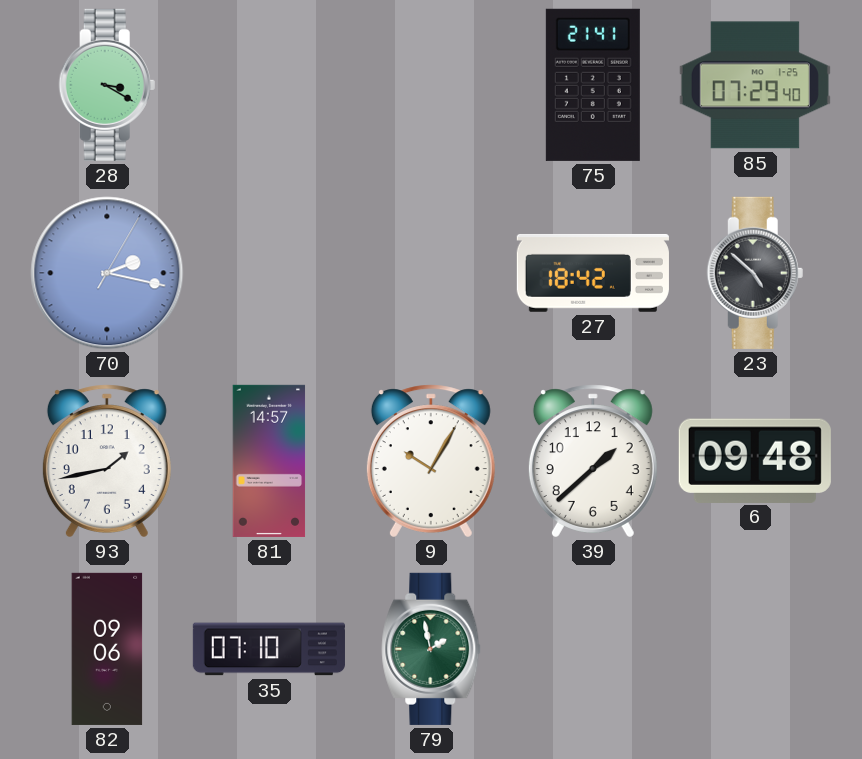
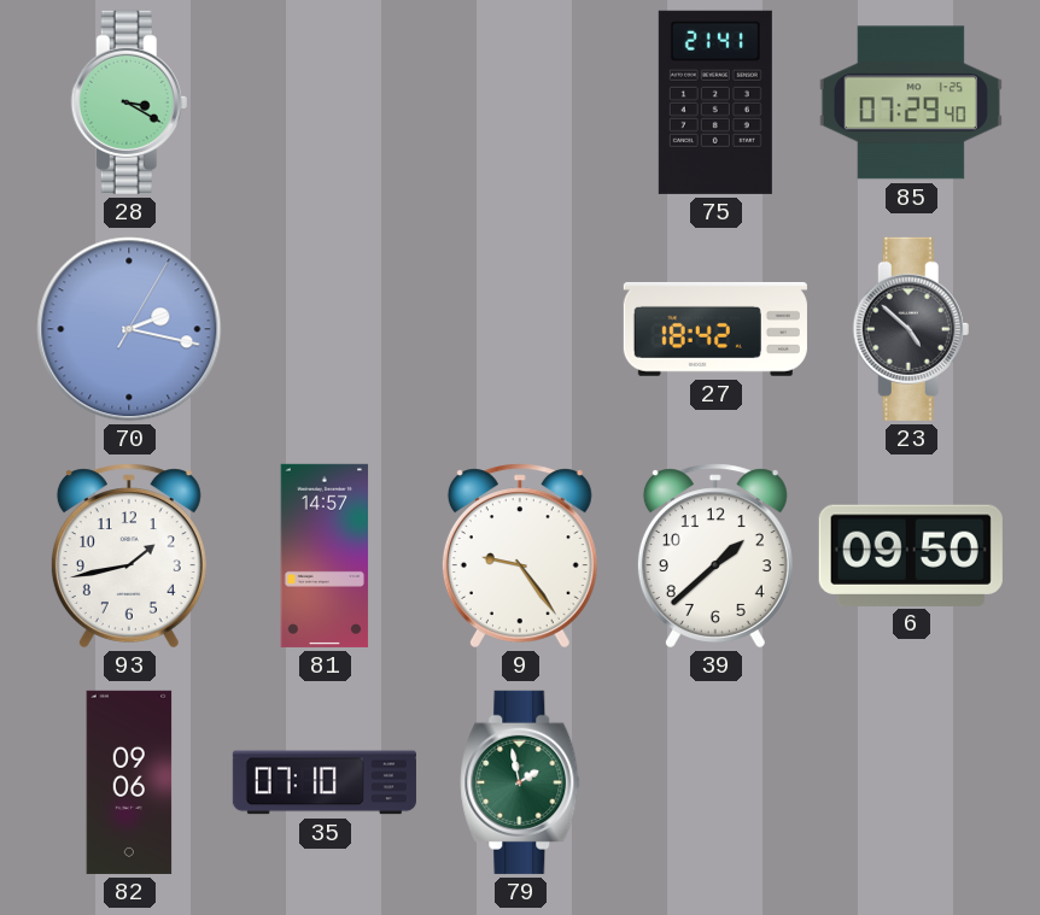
9: 10:05 -> 9:24 (520, 556)
6: 09:48 -> 09:50 (911, 555)
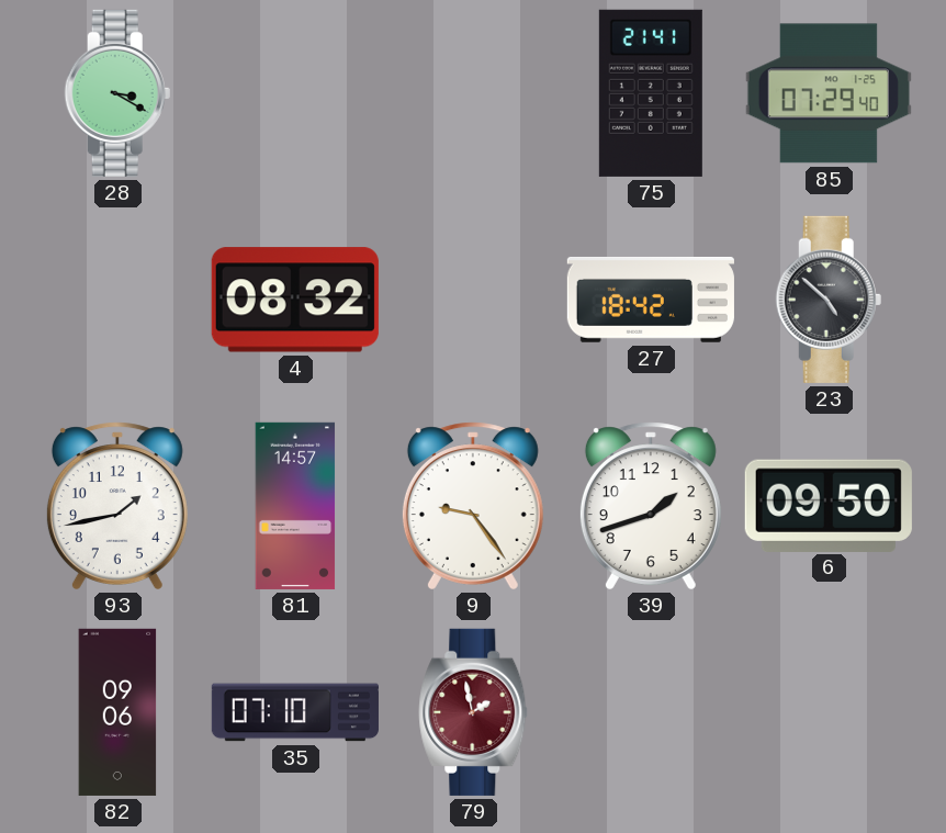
70: 2:17 -> none (129, 329)
4: none -> 08:32 (295, 300)
39: 1:38 -> 1:42 (651, 506)
79 dial: green -> burgundy (473, 712)
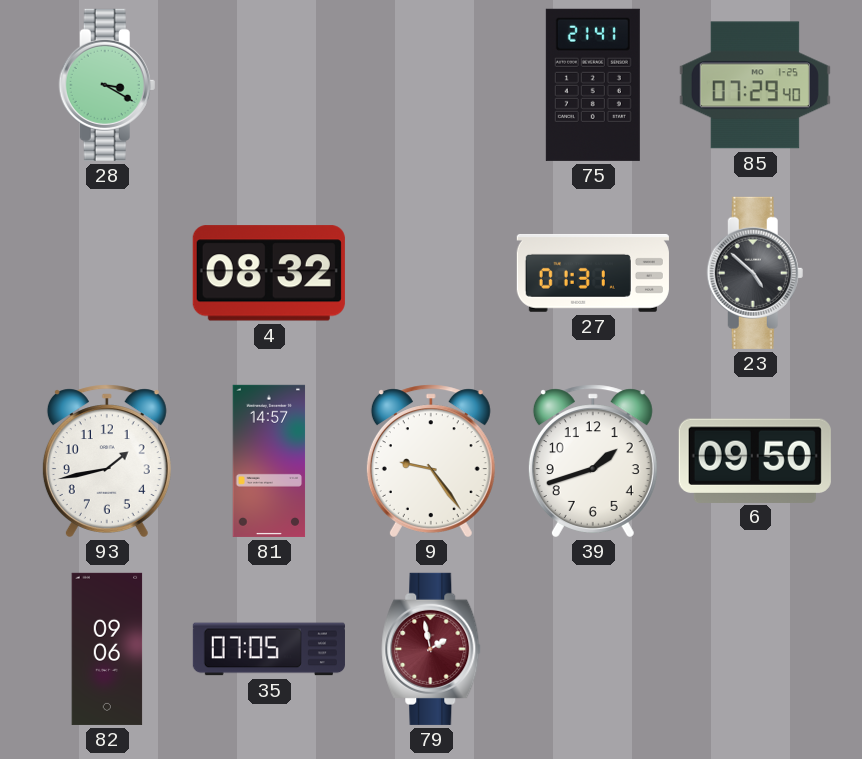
27: 18:42 -> 01:31 (593, 273)
35: 07:10 -> 07:05 (269, 649)
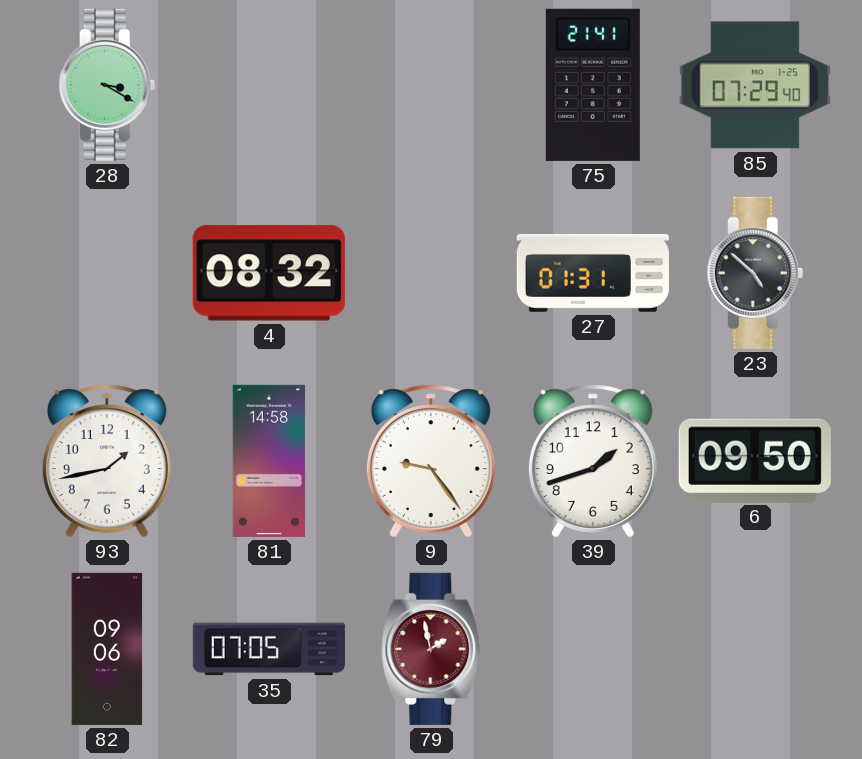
81: 14:57 -> 14:58 (269, 461)
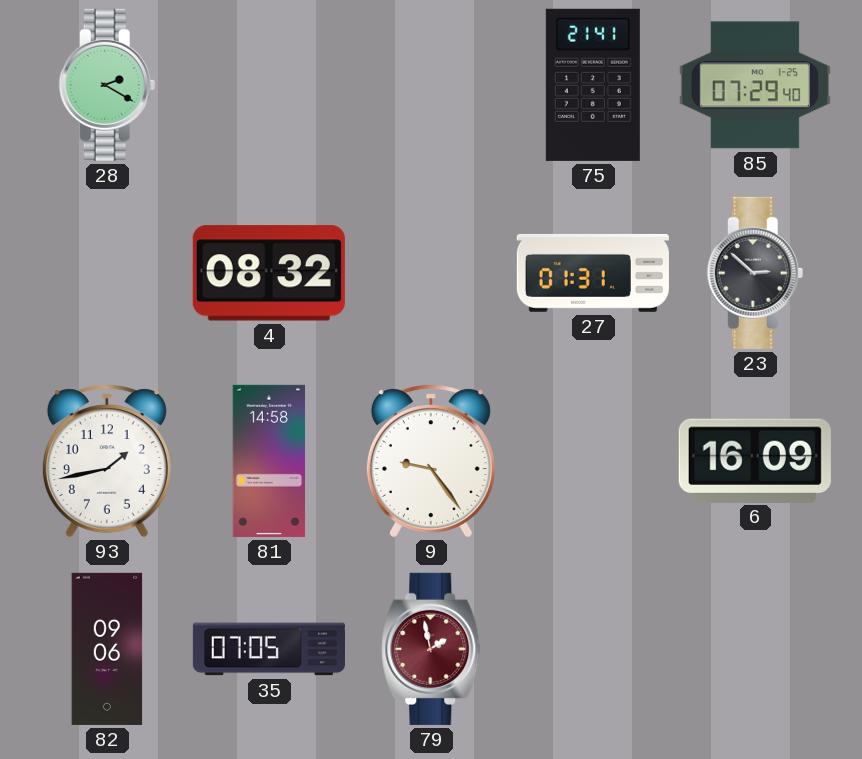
28: 3:20 -> 2:20 (107, 85)
23: 4:52 -> 2:52 (755, 273)
39: 1:42 -> none (593, 461)
6: 09:50 -> 16:09 (755, 460)
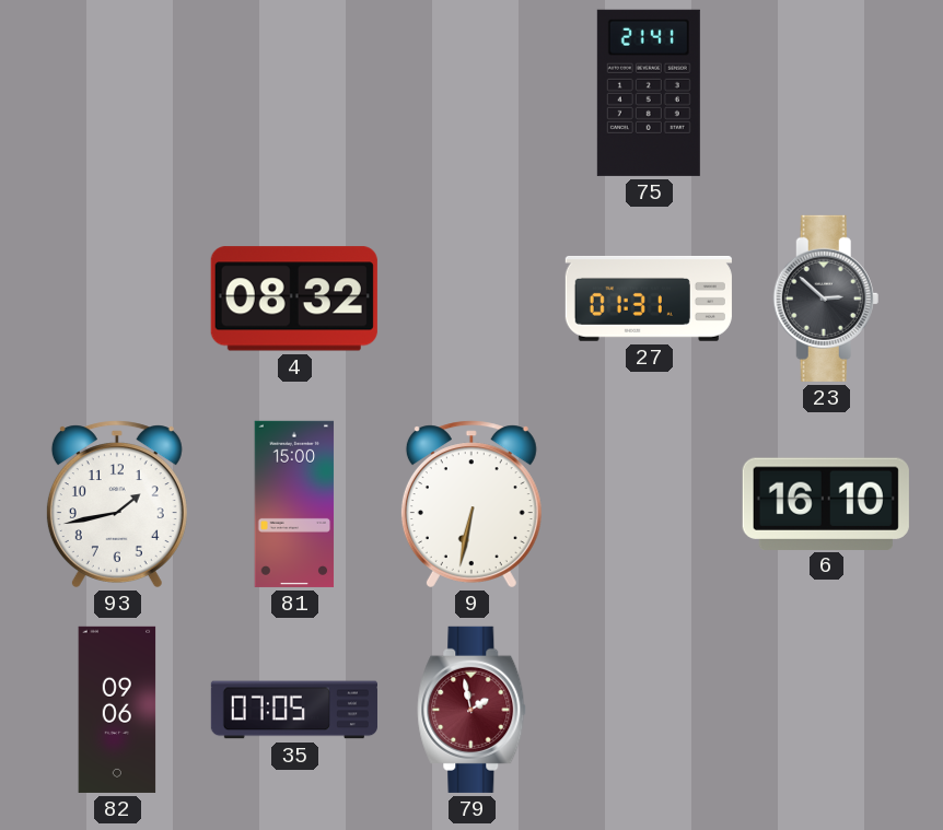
28: 2:20 -> none (107, 85)
85: 07:29 -> none (755, 85)
81: 14:58 -> 15:00 (294, 504)
9: 9:24 -> 6:32 (471, 504)
6: 16:09 -> 16:10 (826, 503)
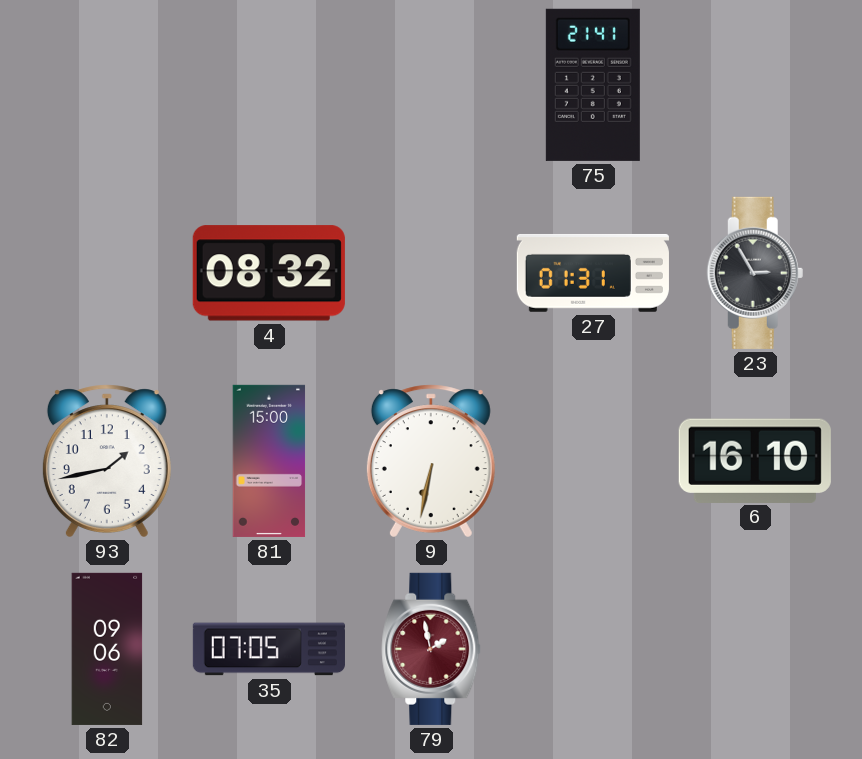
23: 2:52 -> 2:55 (755, 273)
